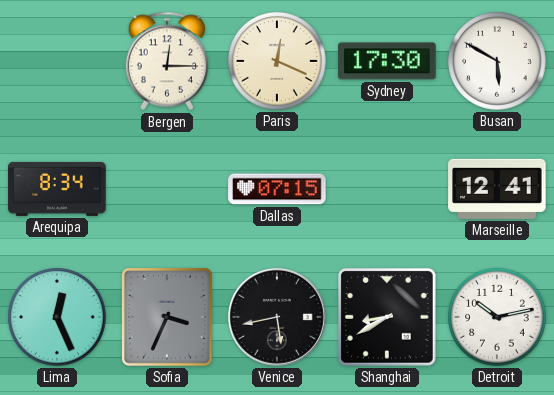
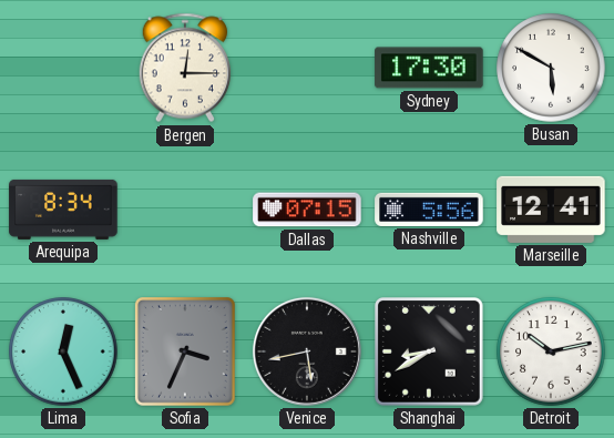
Paris: 12:19 -> none (277, 61)
Nashville: none -> 5:56 (429, 210)
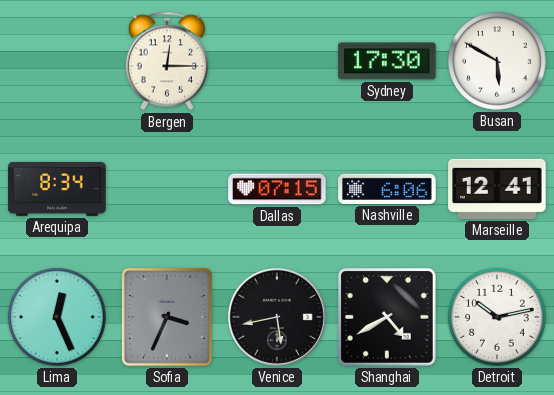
Nashville: 5:56 -> 6:06 (387, 189)
Shanghai: 8:40 -> 4:40 (388, 318)
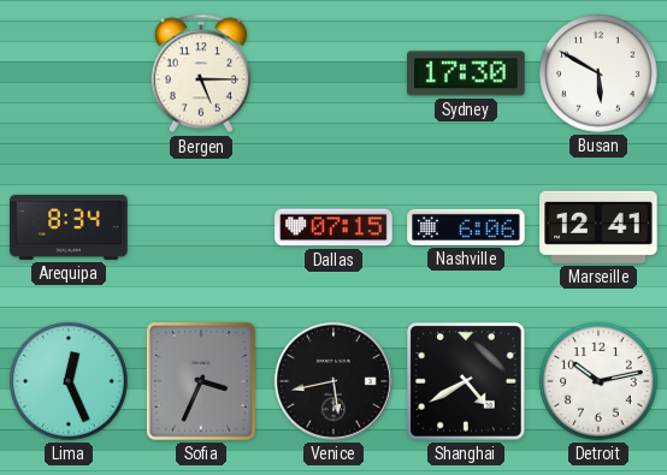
Bergen: 12:15 -> 5:15 (200, 73)
